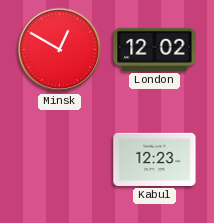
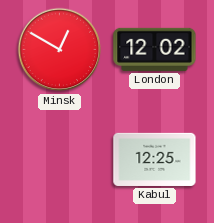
Kabul: 12:23 -> 12:25 (155, 159)
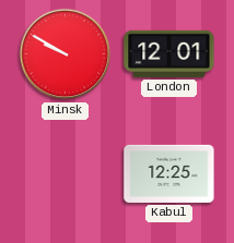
Minsk: 12:50 -> 9:50 (66, 54)
London: 12:02 -> 12:01 (169, 53)
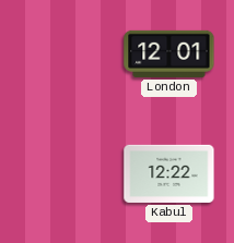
Minsk: 9:50 -> none (66, 54)
Kabul: 12:25 -> 12:22 (169, 173)
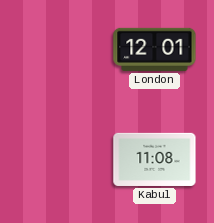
Kabul: 12:22 -> 11:08 (155, 159)
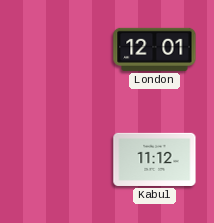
Kabul: 11:08 -> 11:12 (155, 159)
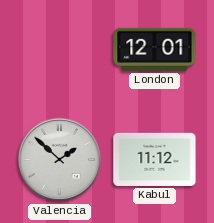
Valencia: none -> 1:52 (60, 160)
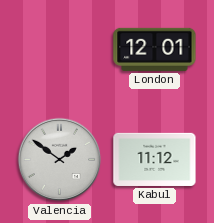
Valencia: 1:52 -> 1:51 (60, 160)
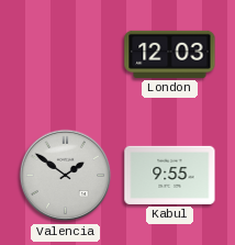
London: 12:01 -> 12:03 (170, 54)
Kabul: 11:12 -> 9:55 (170, 175)
